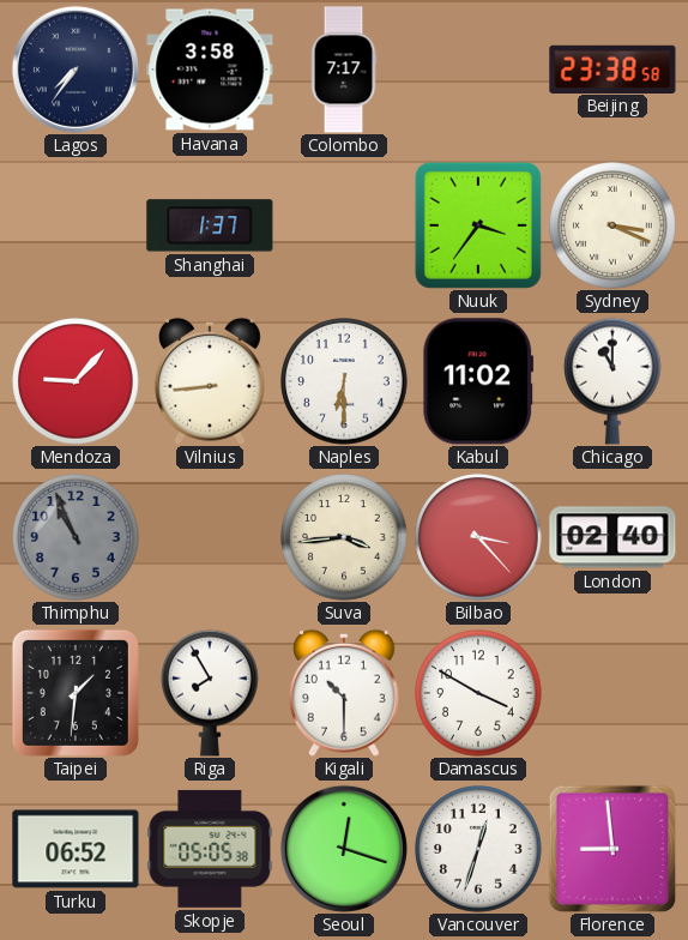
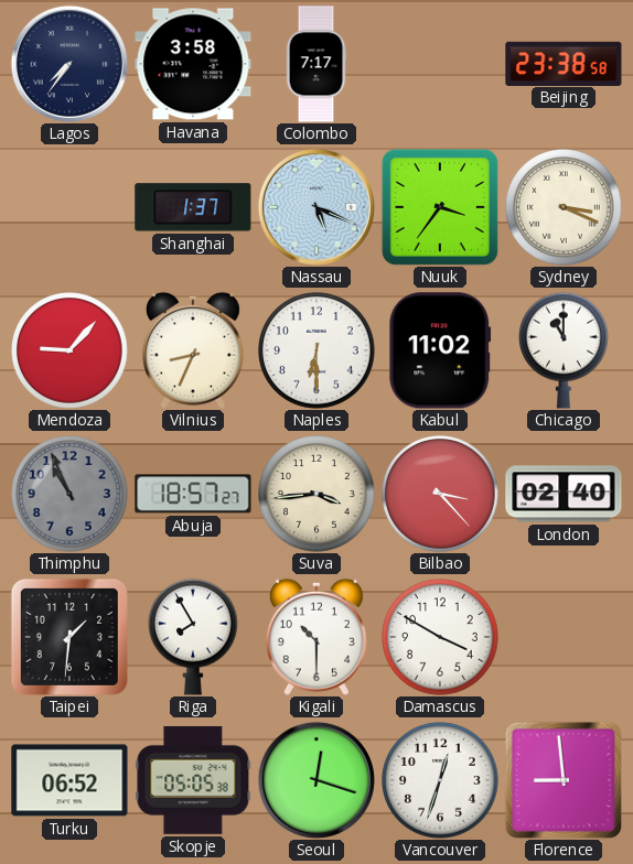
Nassau: none -> 5:19 (316, 207)
Vilnius: 8:44 -> 8:34 (193, 350)
Abuja: none -> 18:57 (193, 494)
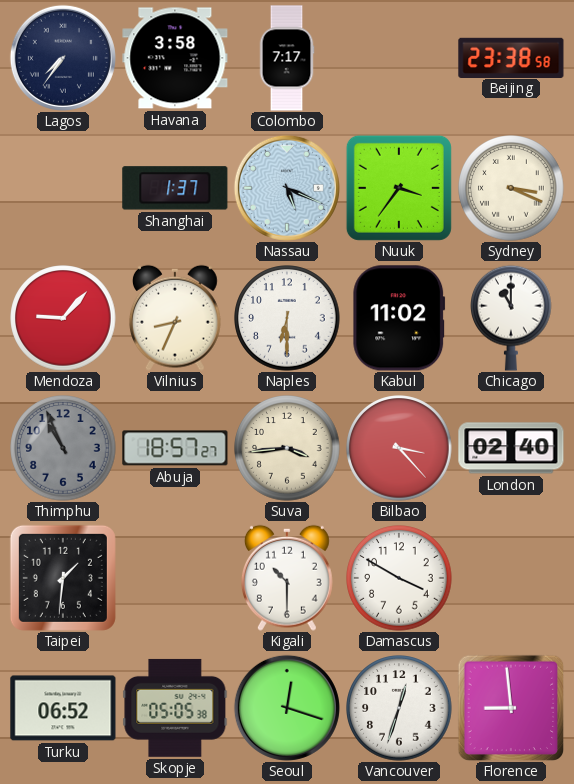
Riga: 7:55 -> none (194, 637)
